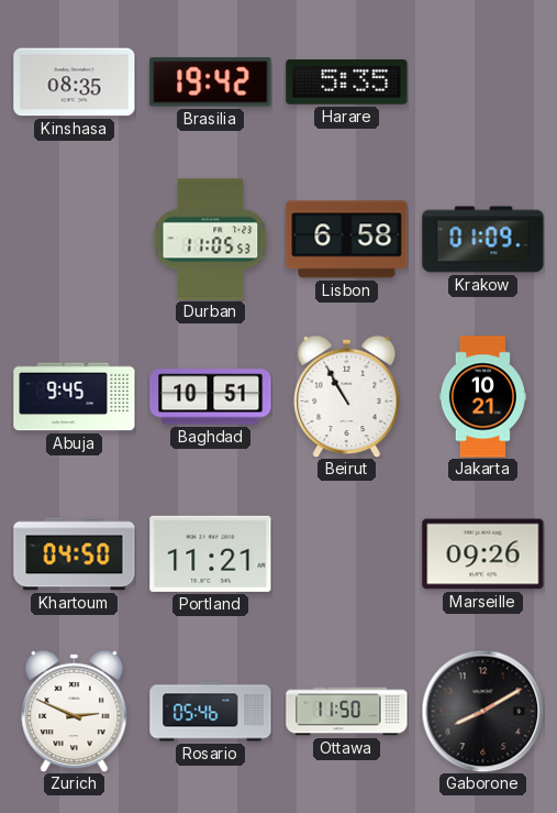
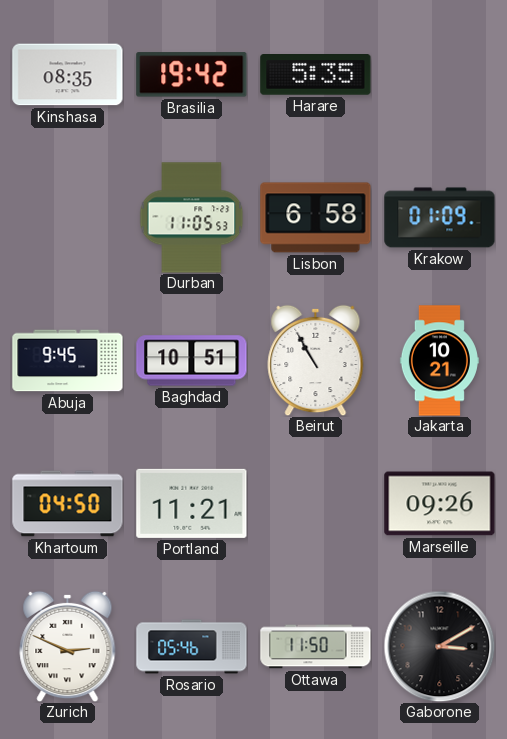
Gaborone: 8:10 -> 3:10 (439, 646)
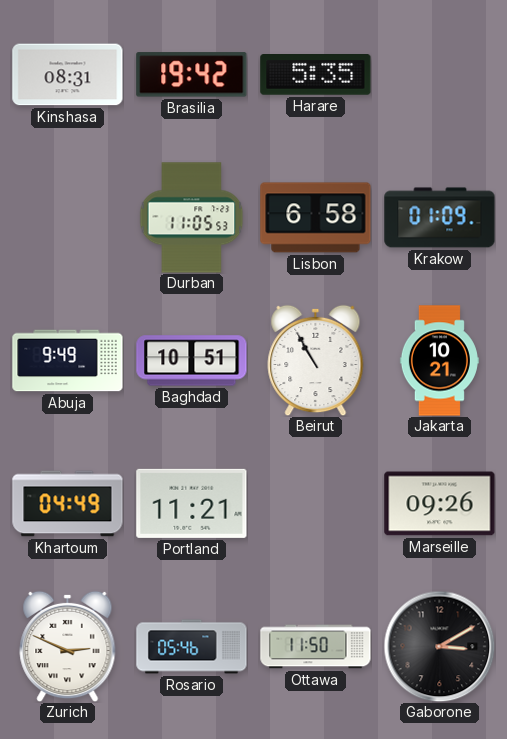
Kinshasa: 08:35 -> 08:31 (68, 75)
Abuja: 9:45 -> 9:49 (68, 361)
Khartoum: 04:50 -> 04:49 (68, 504)
